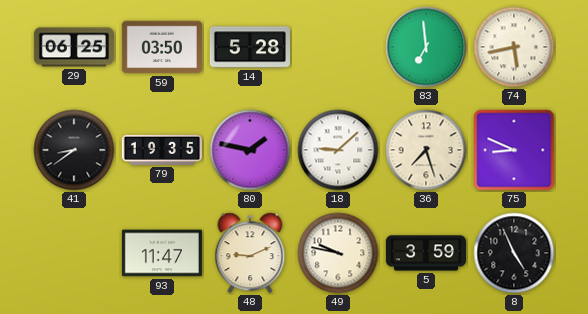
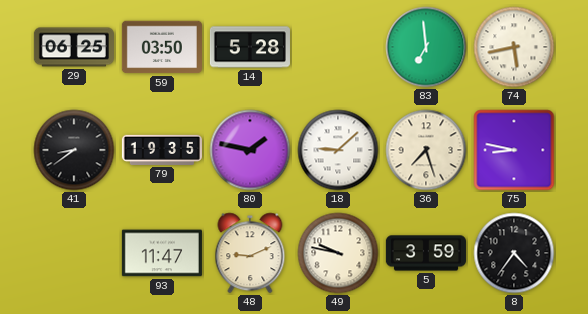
75: 8:49 -> 8:47 (514, 150)
8: 4:56 -> 4:36 (514, 253)
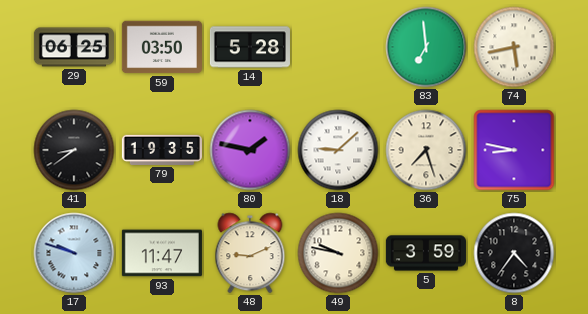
17: none -> 9:48 (74, 253)
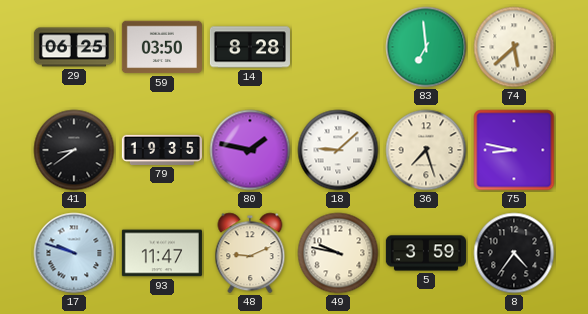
14: 5:28 -> 8:28 (250, 47)
74: 5:43 -> 5:38 (514, 47)
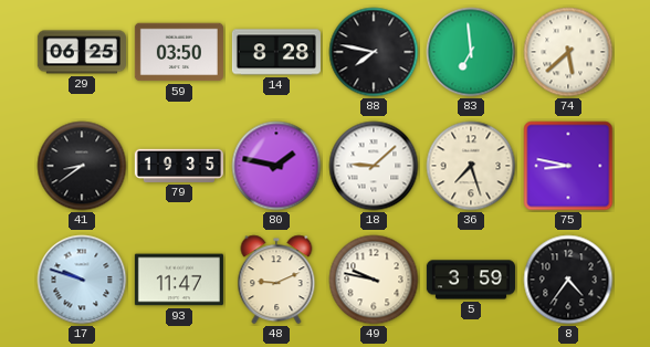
88: none -> 7:47 (374, 52)
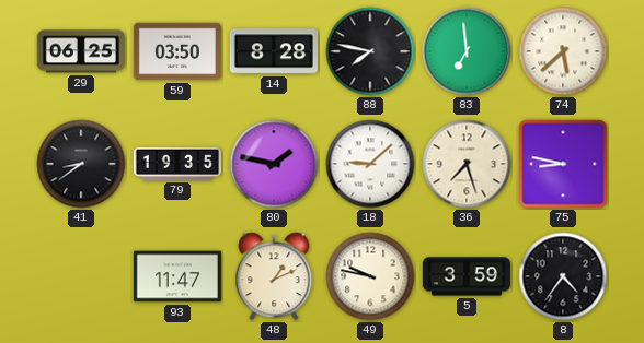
17: 9:48 -> none (82, 280)
48: 9:11 -> 1:11 (274, 276)
